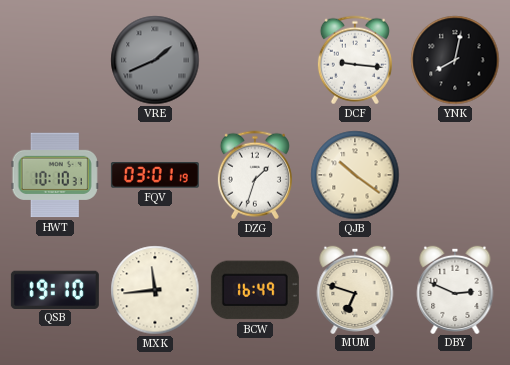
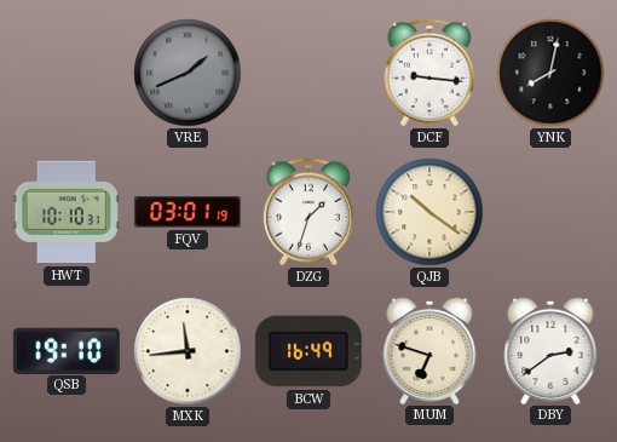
DBY: 2:49 -> 2:39 (550, 350)
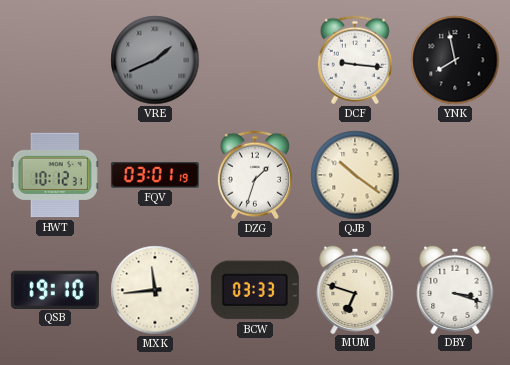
YNK: 8:02 -> 7:58 (455, 60)
HWT: 10:10 -> 10:12 (55, 175)
BCW: 16:49 -> 03:33 (255, 290)
DBY: 2:39 -> 3:18 (455, 289)
